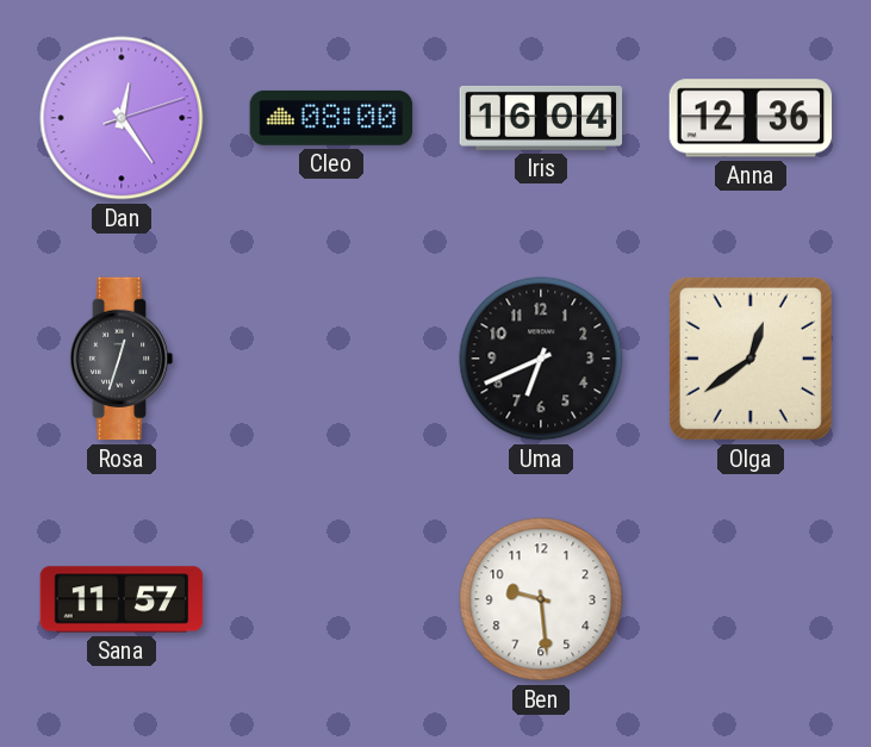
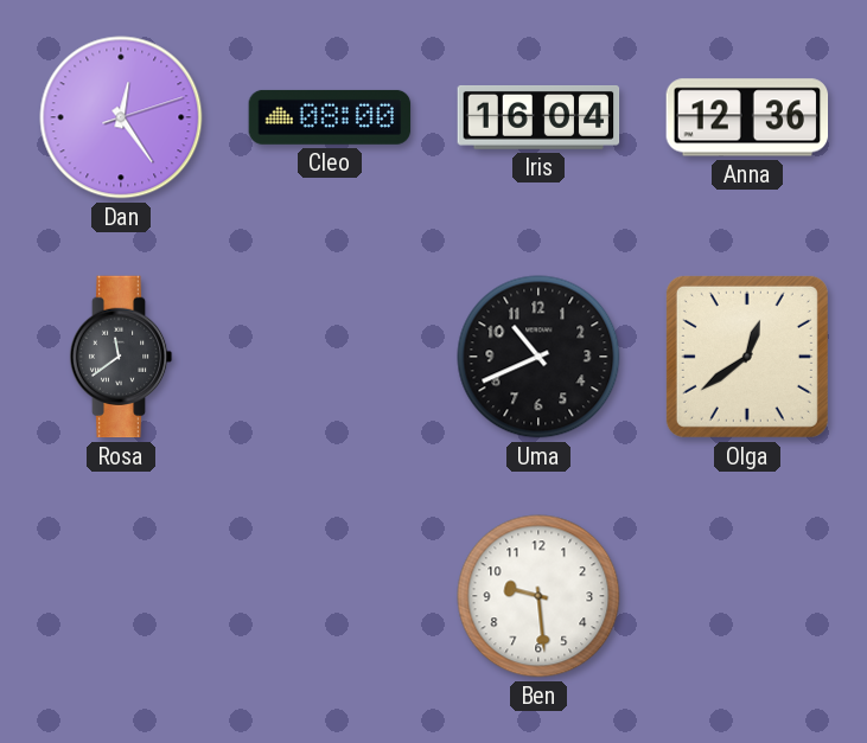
Rosa: 12:33 -> 11:39 (121, 357)
Uma: 6:41 -> 10:41 (538, 357)
Sana: 11:57 -> none (122, 599)
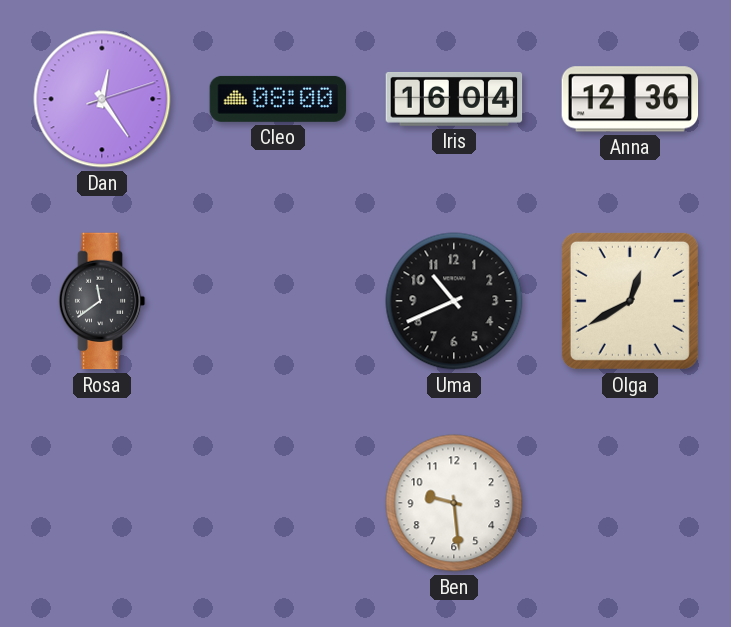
Olga: 12:39 -> 12:40 (630, 301)
